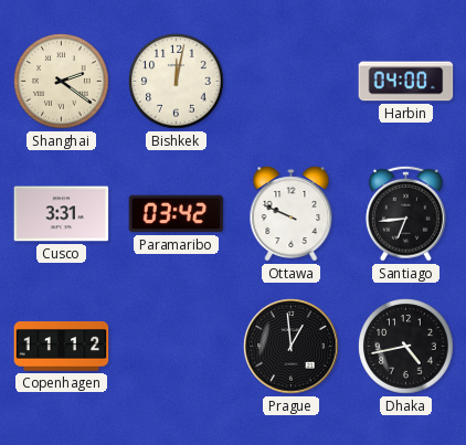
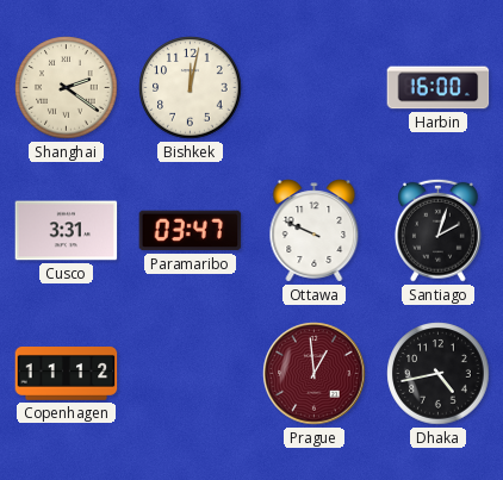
Harbin: 04:00 -> 16:00 (439, 88)
Paramaribo: 03:42 -> 03:47 (191, 231)
Santiago: 6:44 -> 2:03 (437, 230)
Prague dial: black -> burgundy (315, 374)
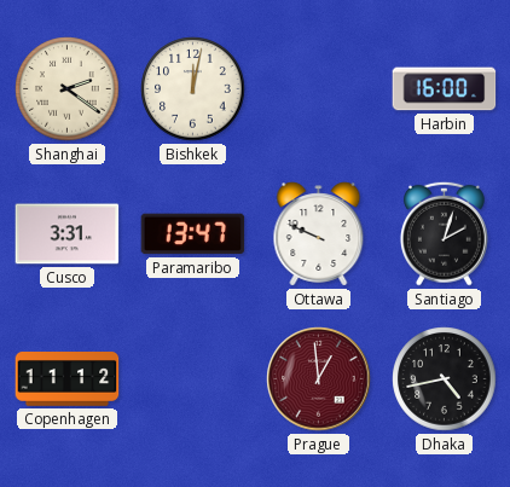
Paramaribo: 03:47 -> 13:47 (193, 234)
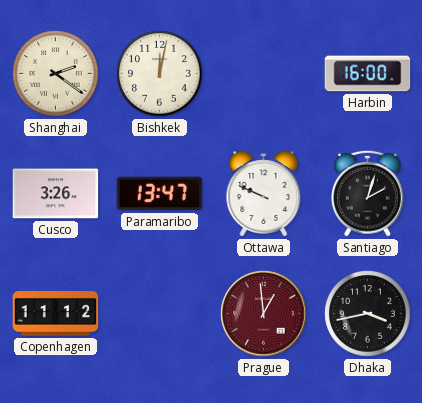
Cusco: 3:31 -> 3:26 (56, 194)
Dhaka: 4:43 -> 3:43 (368, 314)
